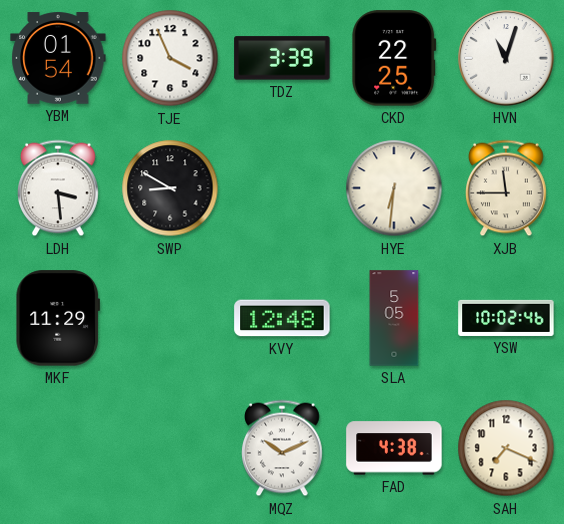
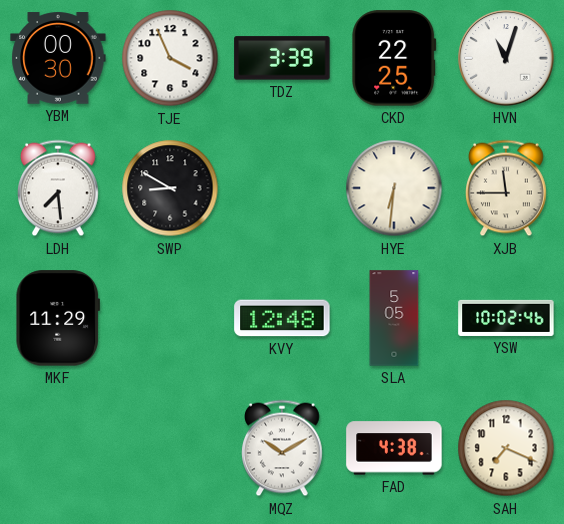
YBM: 01:54 -> 00:30 (58, 58)
LDH: 3:29 -> 7:29 (59, 188)
MQZ: 10:11 -> 10:10 (283, 448)
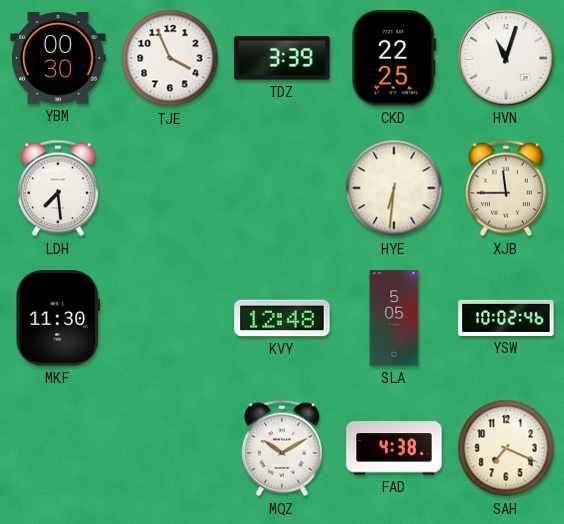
SWP: 8:50 -> none (170, 188)
MKF: 11:29 -> 11:30 (57, 318)
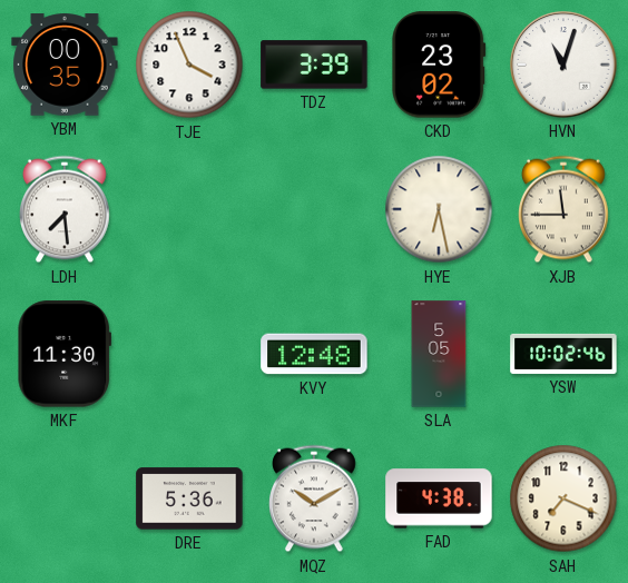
YBM: 00:30 -> 00:35 (65, 65)
CKD: 22:25 -> 23:02 (439, 65)
HYE: 6:31 -> 6:28 (439, 209)
DRE: none -> 5:36 (189, 498)
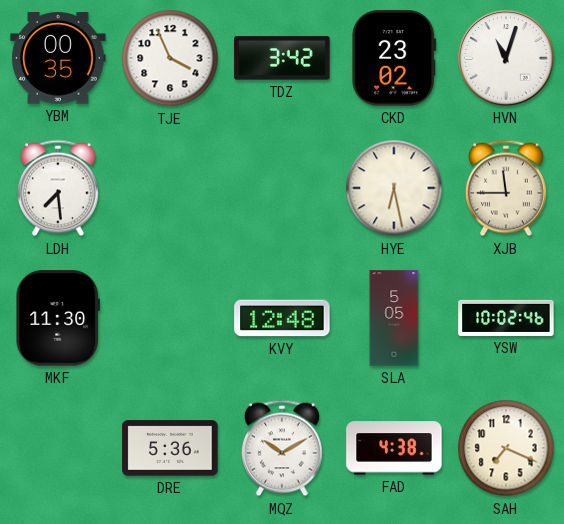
TDZ: 3:39 -> 3:42 (282, 58)
